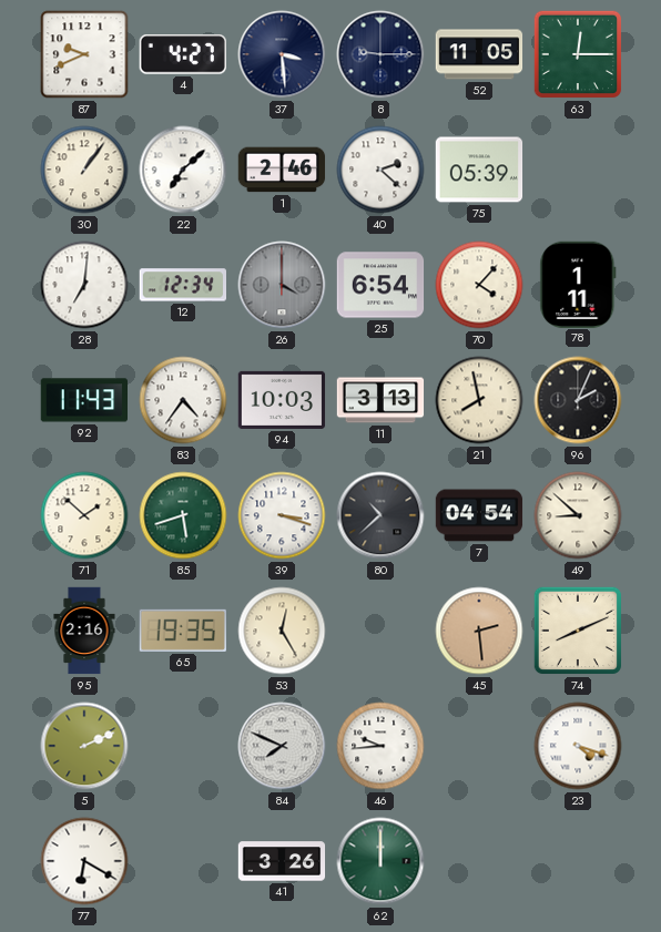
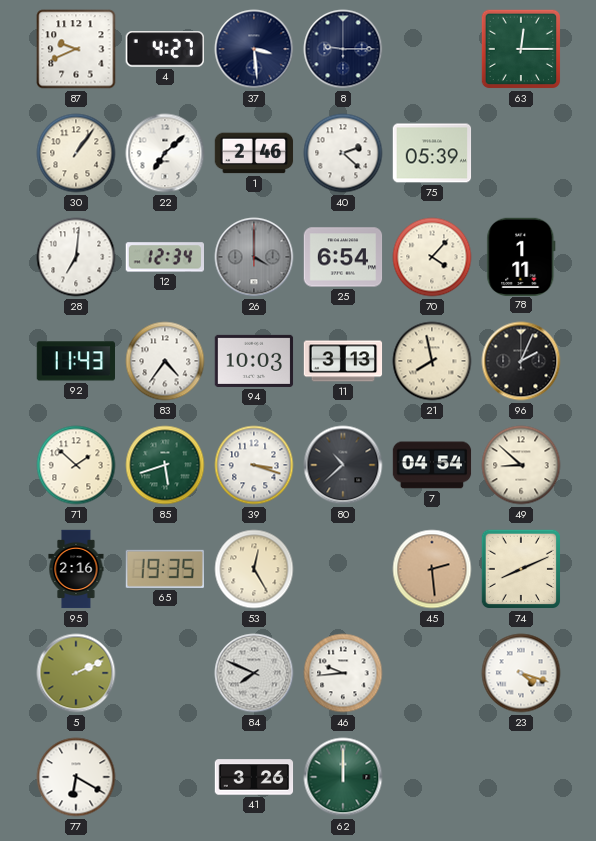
52: 11:05 -> none (479, 54)
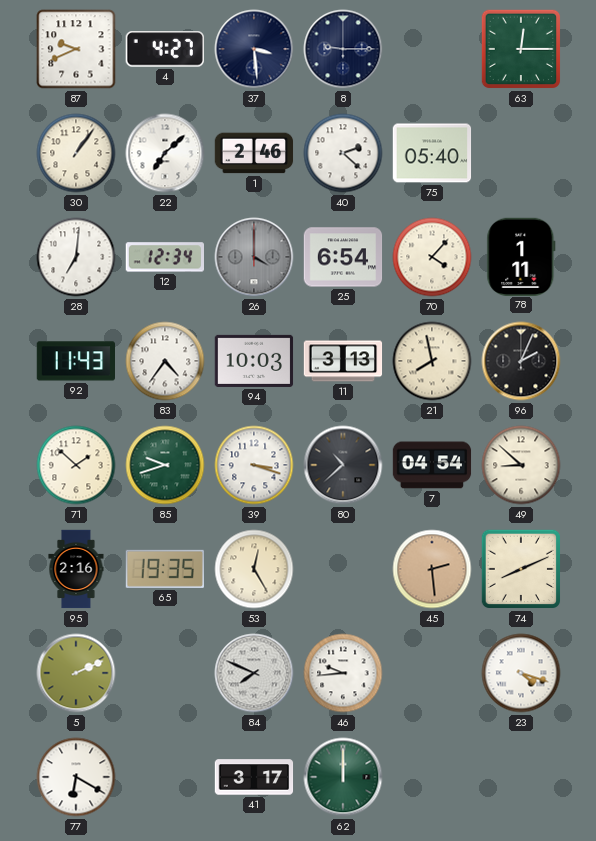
75: 05:39 -> 05:40 (432, 153)
85: 5:42 -> 9:42 (165, 465)
41: 3:26 -> 3:17 (254, 777)
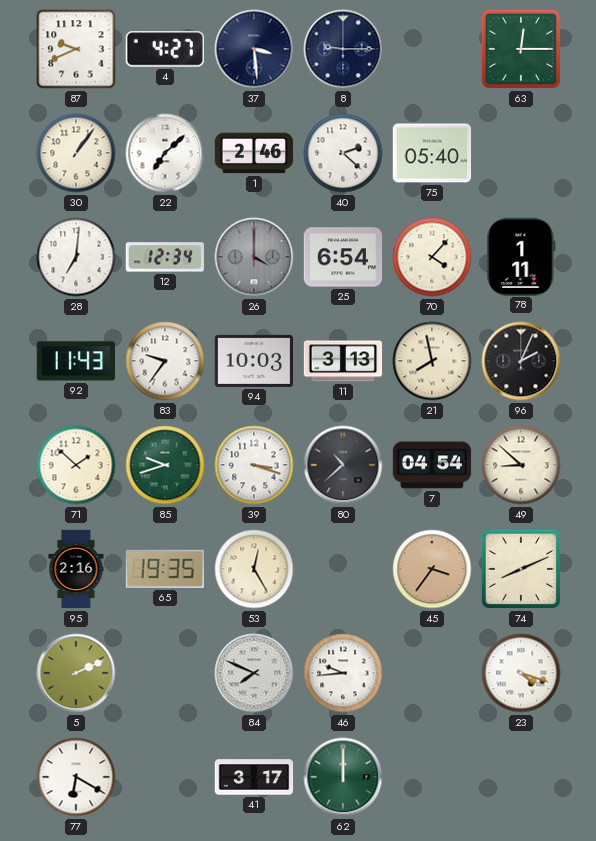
83: 4:36 -> 9:36 (165, 361)
45: 2:29 -> 3:36 (432, 569)
